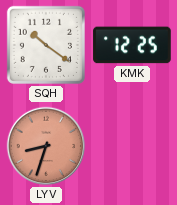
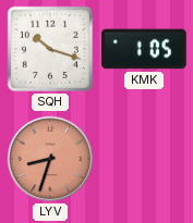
SQH: 10:21 -> 10:18 (50, 49)
KMK: 12:25 -> 1:05 (144, 49)
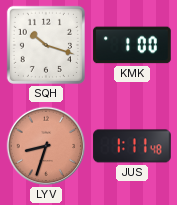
KMK: 1:05 -> 1:00 (132, 45)
JUS: none -> 1:11 (132, 146)
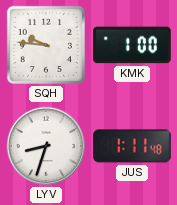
SQH: 10:18 -> 9:46 (46, 45)
LYV dial: salmon -> white (46, 146)
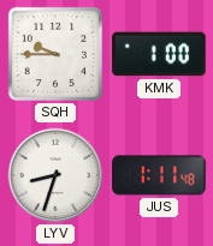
SQH: 9:46 -> 9:45 (55, 54)
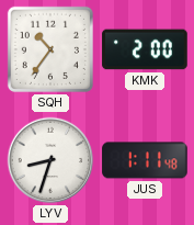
SQH: 9:45 -> 10:36 (50, 49)
KMK: 1:00 -> 2:00 (145, 49)
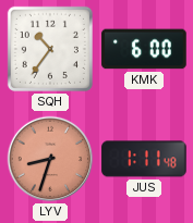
KMK: 2:00 -> 6:00 (144, 49)
LYV dial: white -> salmon (50, 159)
